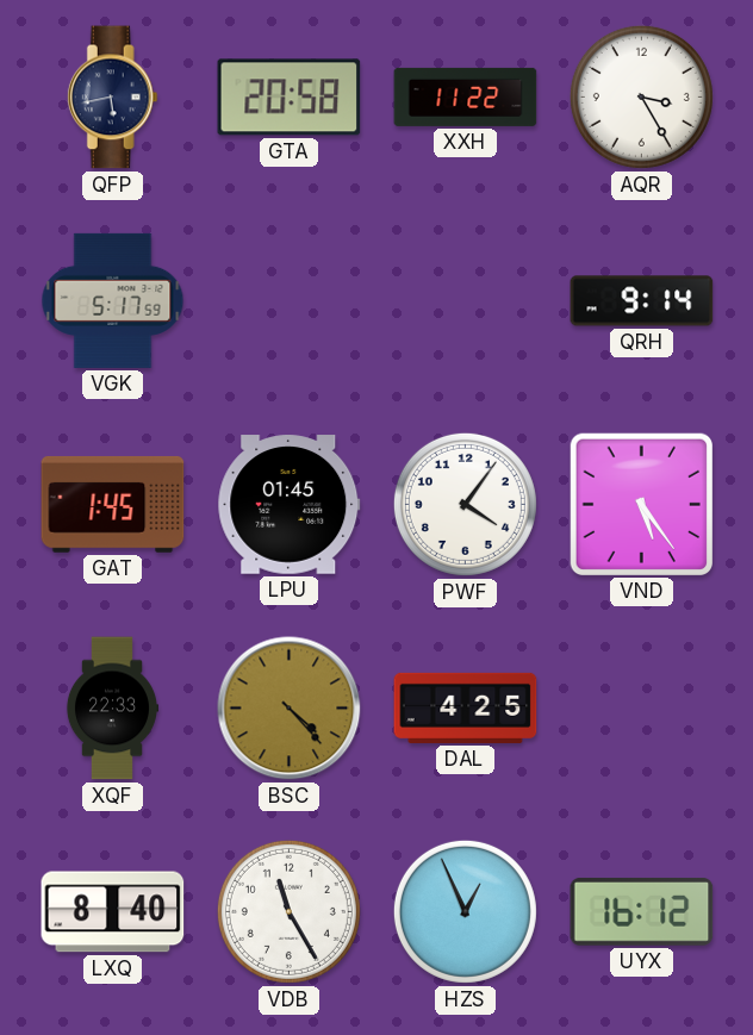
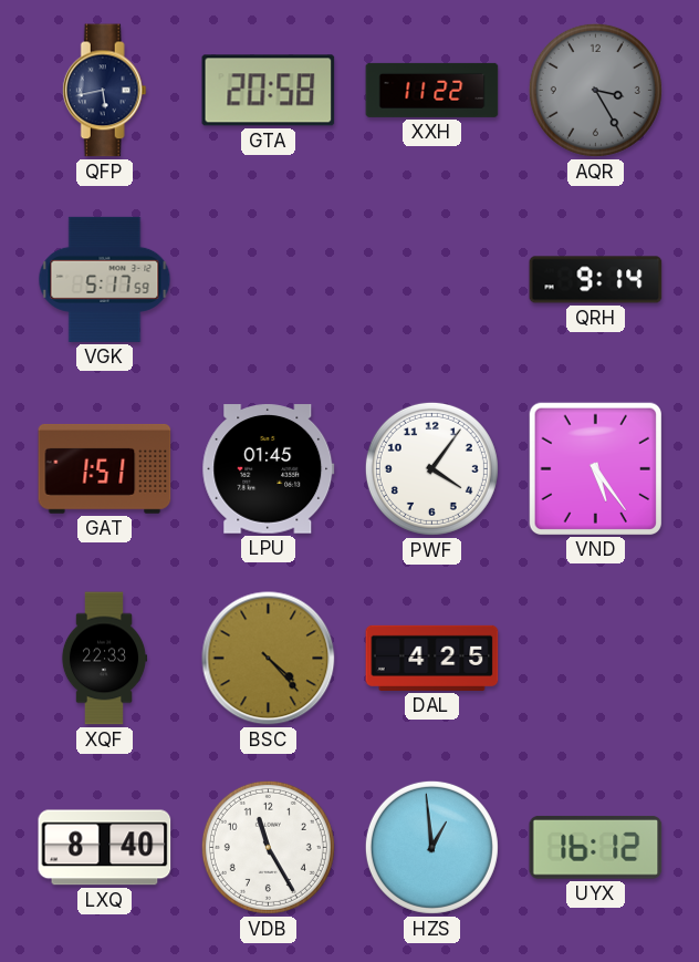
AQR dial: white -> grey (595, 90)
GAT: 1:45 -> 1:51 (105, 468)
HZS: 12:56 -> 12:59 (431, 847)
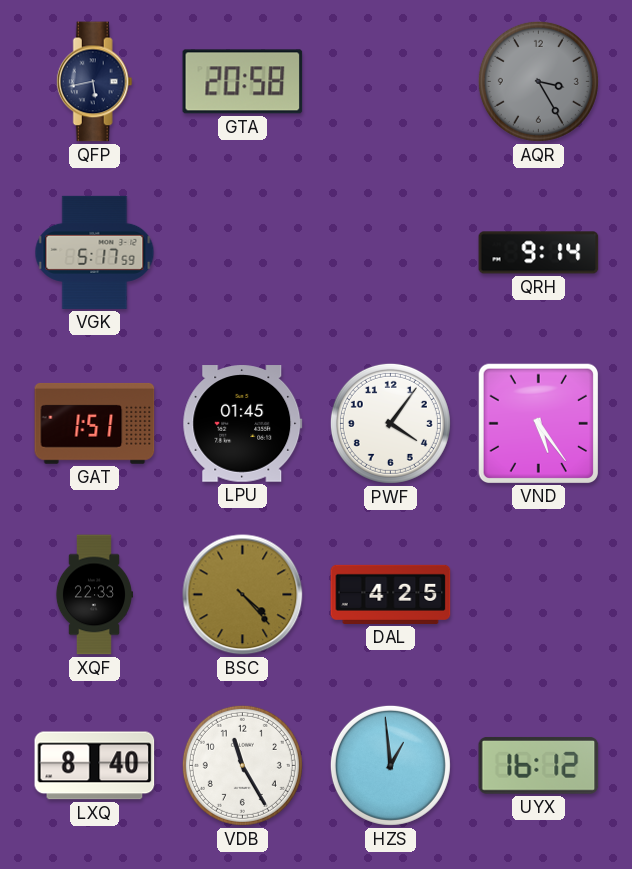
XXH: 11:22 -> none (432, 90)
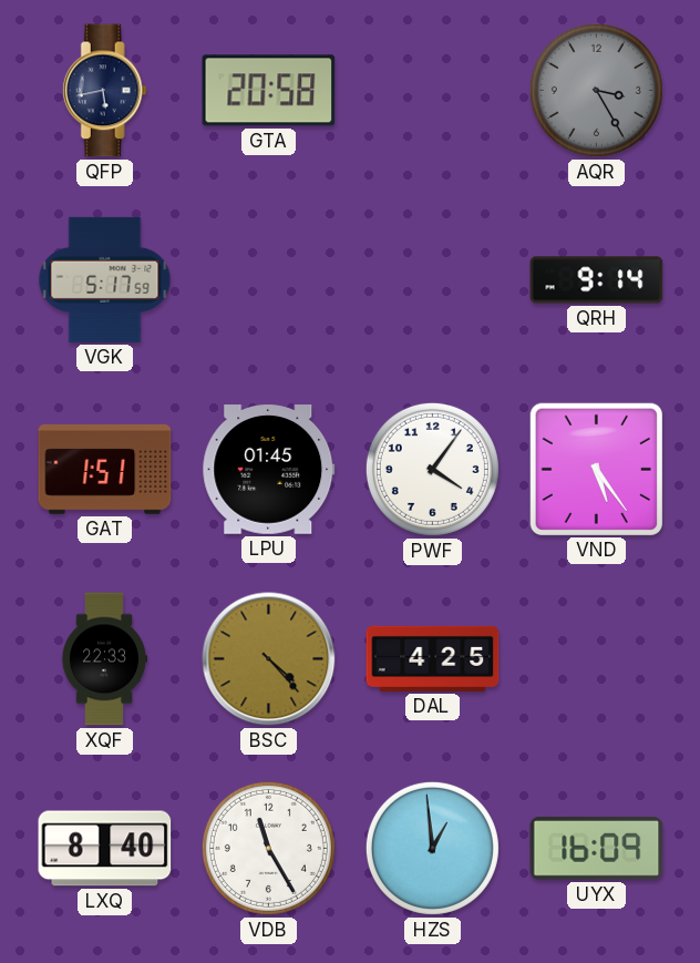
UYX: 16:12 -> 16:09 (597, 849)
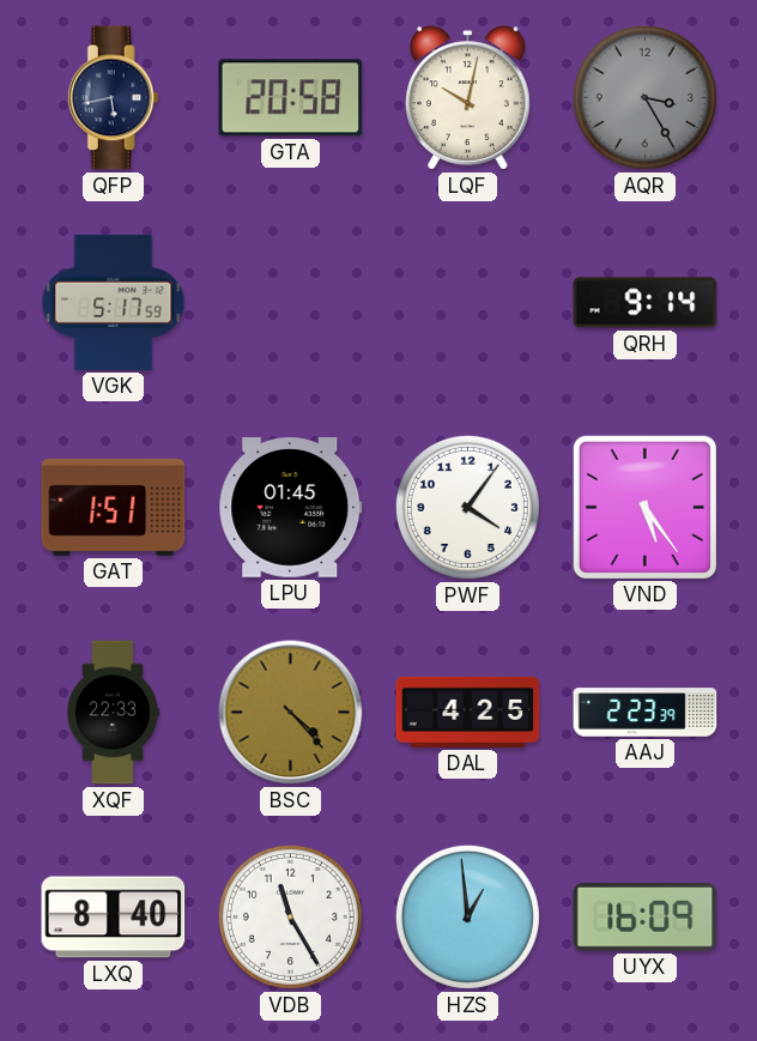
LQF: none -> 10:02 (468, 98)
AAJ: none -> 2:23 (646, 713)
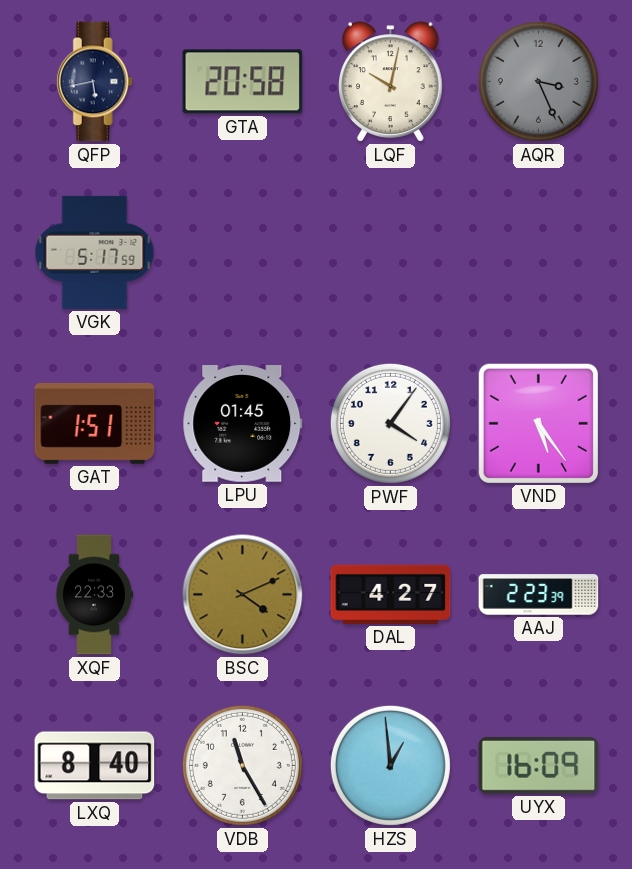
AQR: 3:25 -> 3:26 (538, 81)
QRH: 9:14 -> none (646, 303)
BSC: 4:23 -> 4:11 (243, 595)
DAL: 4:25 -> 4:27 (391, 594)
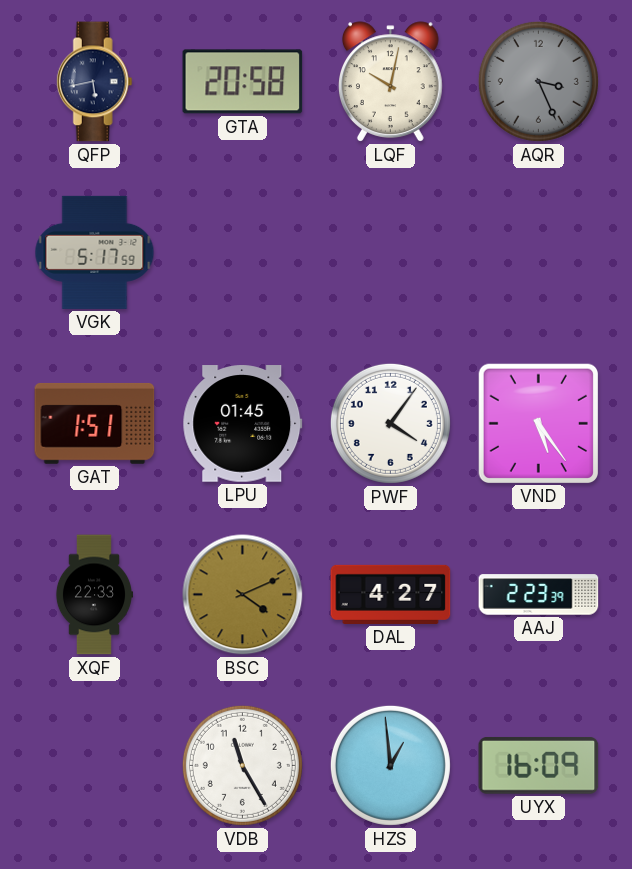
LXQ: 8:40 -> none (95, 766)
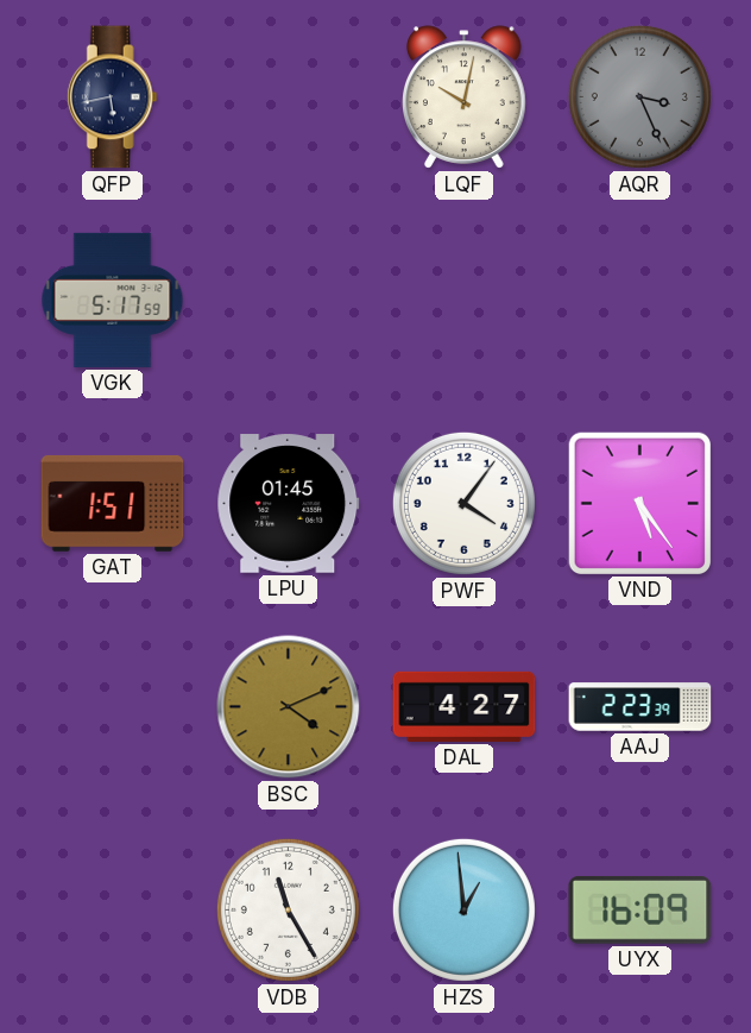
GTA: 20:58 -> none (243, 82)
XQF: 22:33 -> none (93, 595)
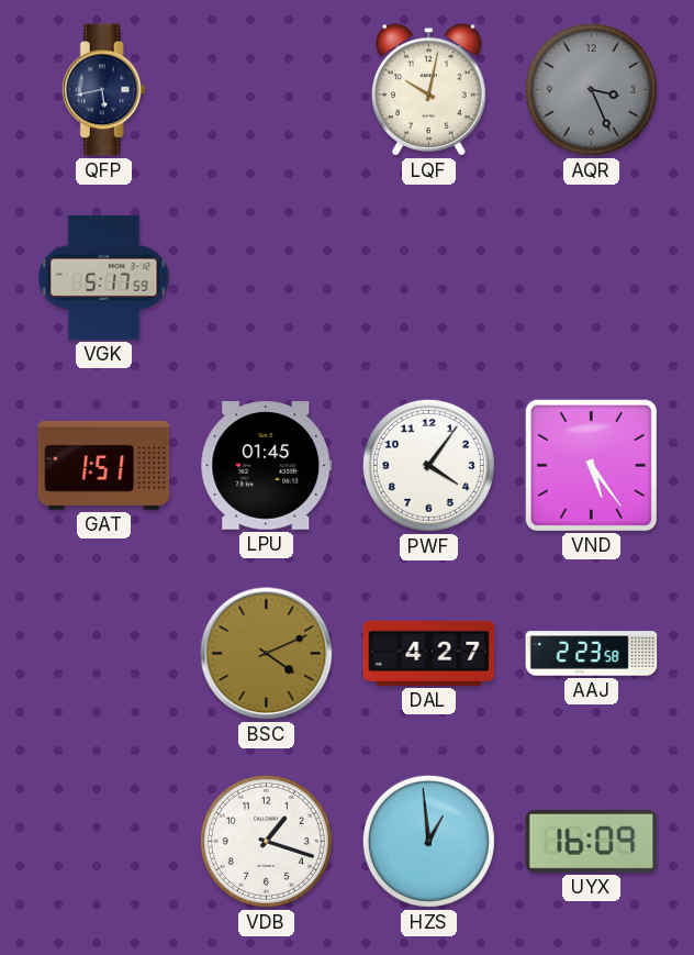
AAJ: 2:23:39 -> 2:23:58 (592, 654)
VDB: 11:25 -> 1:18 (266, 841)
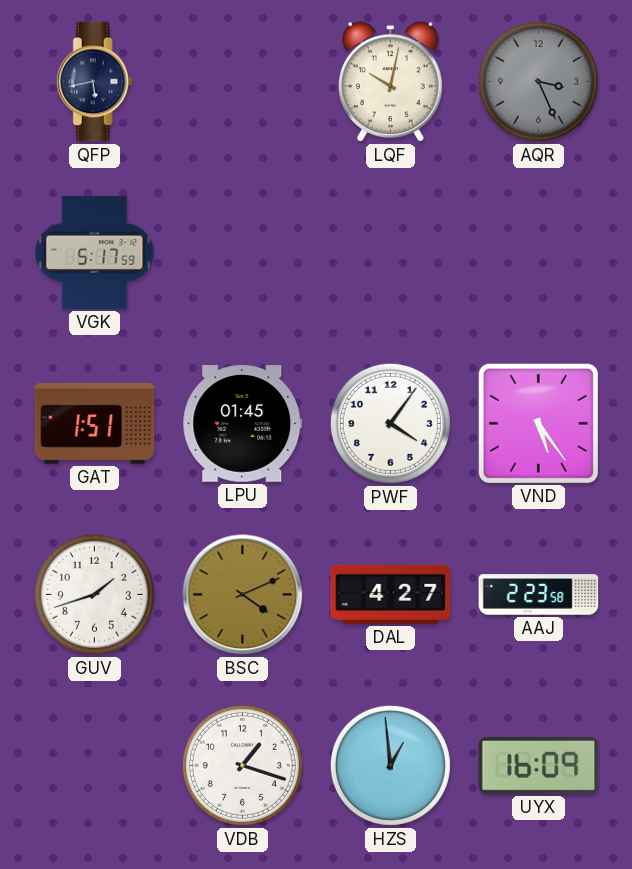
GUV: none -> 1:42 (94, 594)
